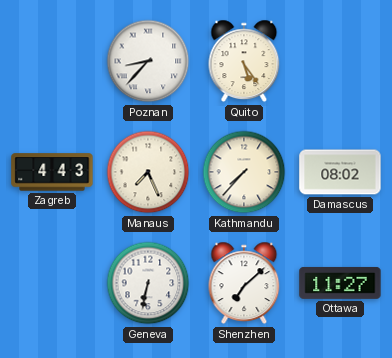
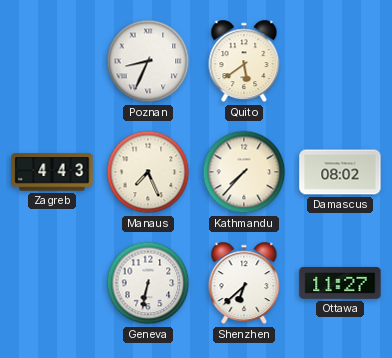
Poznan: 8:37 -> 8:34 (148, 61)
Quito: 5:24 -> 5:39 (244, 61)
Shenzhen: 7:08 -> 6:38 (244, 283)
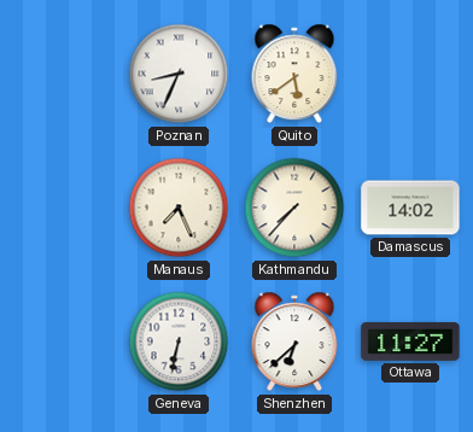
Zagreb: 4:43 -> none (52, 172)
Damascus: 08:02 -> 14:02 (410, 208)
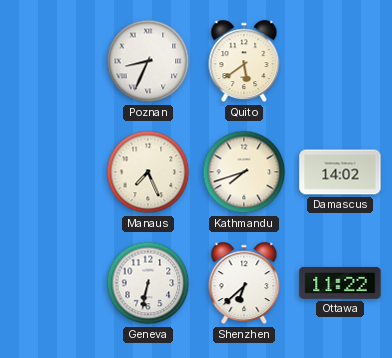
Kathmandu: 7:37 -> 7:42 (244, 172)
Ottawa: 11:27 -> 11:22 (340, 283)
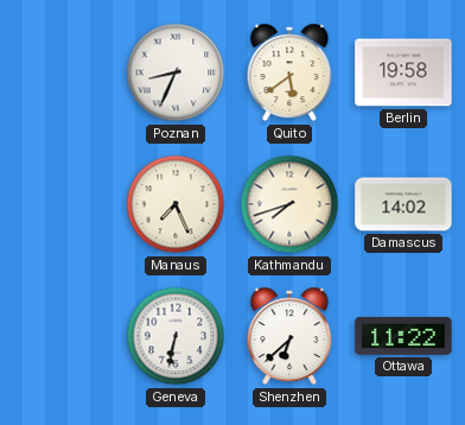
Berlin: none -> 19:58 (403, 72)
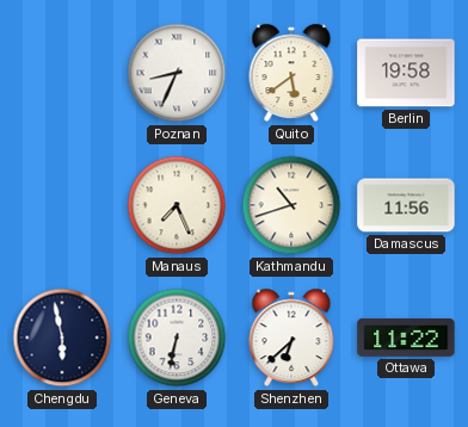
Kathmandu: 7:42 -> 10:42 (291, 205)
Damascus: 14:02 -> 11:56 (406, 205)
Chengdu: none -> 5:58 (62, 338)
